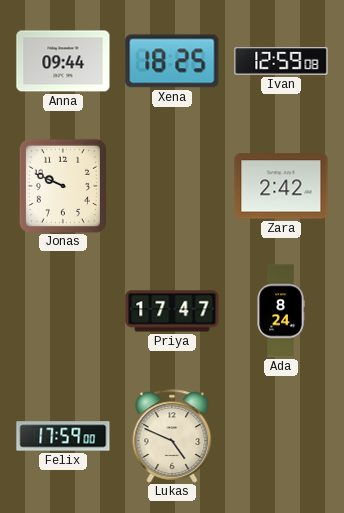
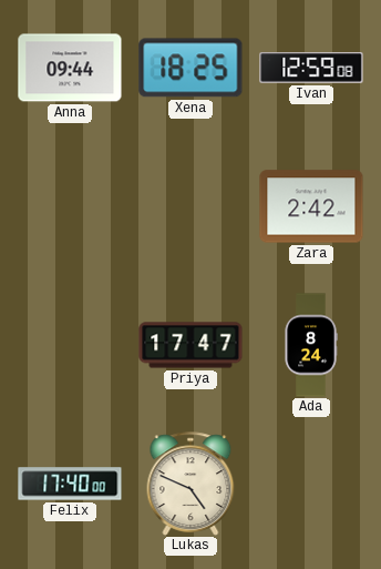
Jonas: 9:49 -> none (63, 186)
Felix: 17:59 -> 17:40 (70, 484)
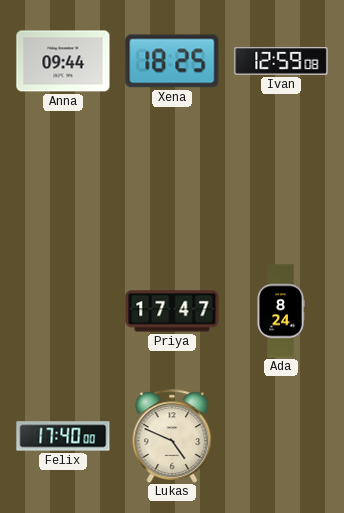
Zara: 2:42 -> none (311, 206)
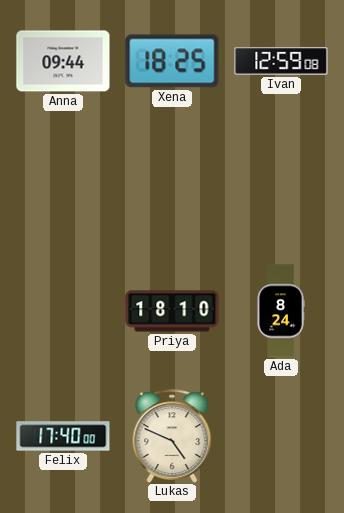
Priya: 17:47 -> 18:10 (172, 311)
